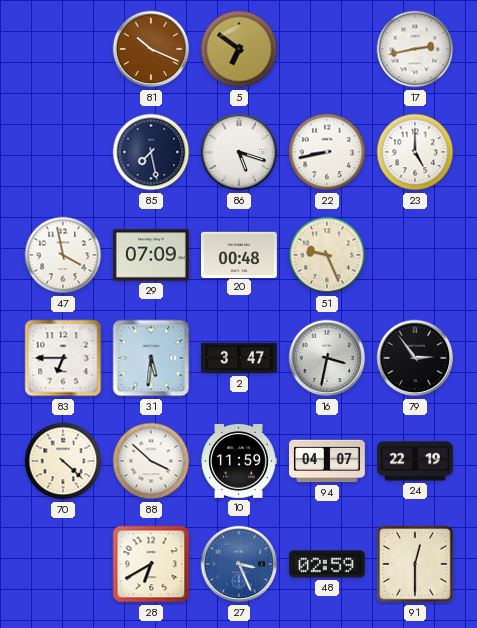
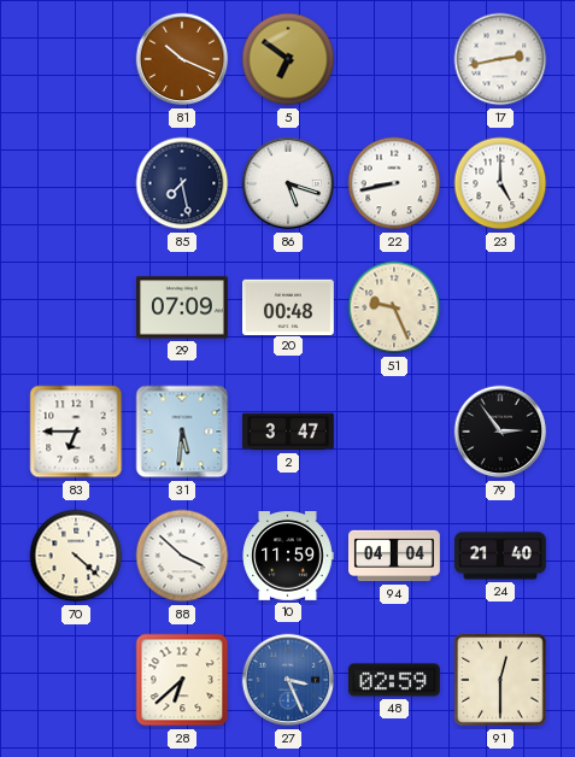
47: 3:58 -> none (63, 255)
16: 3:32 -> none (327, 358)
94: 04:07 -> 04:04 (395, 556)
24: 22:19 -> 21:40 (501, 556)
28: 6:40 -> 6:38 (182, 680)
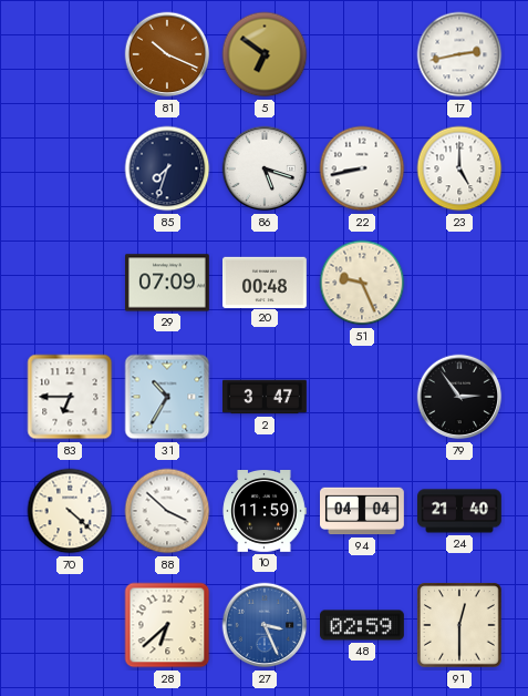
85: 7:28 -> 7:33 (167, 168)
31: 5:31 -> 10:35 (167, 397)
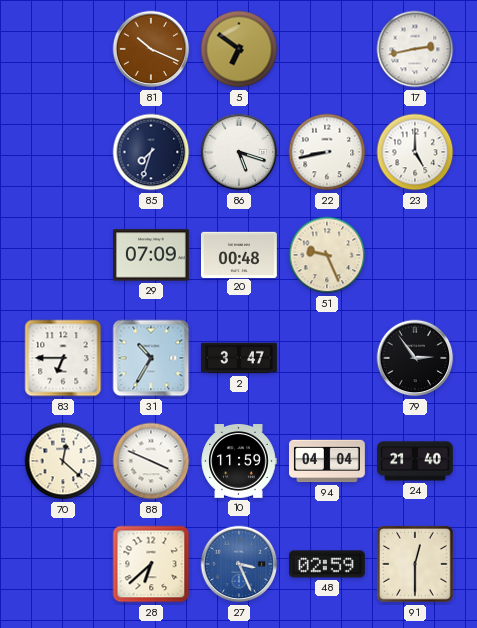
70: 4:22 -> 12:22 (63, 461)
88: 3:52 -> 3:49 (151, 461)
